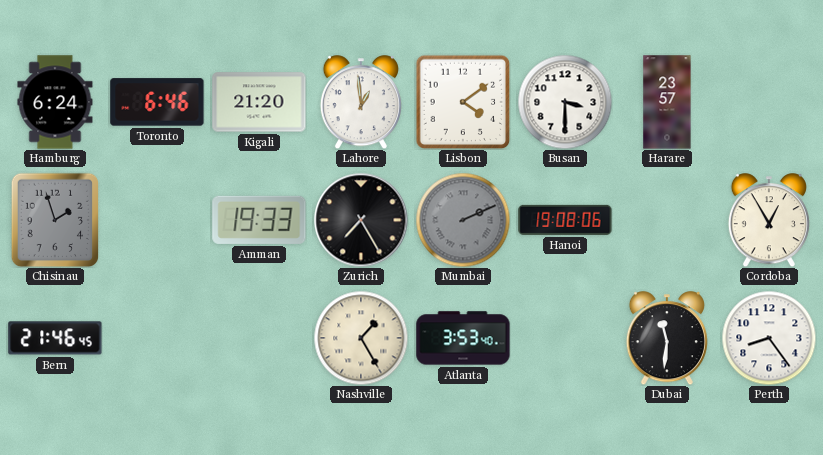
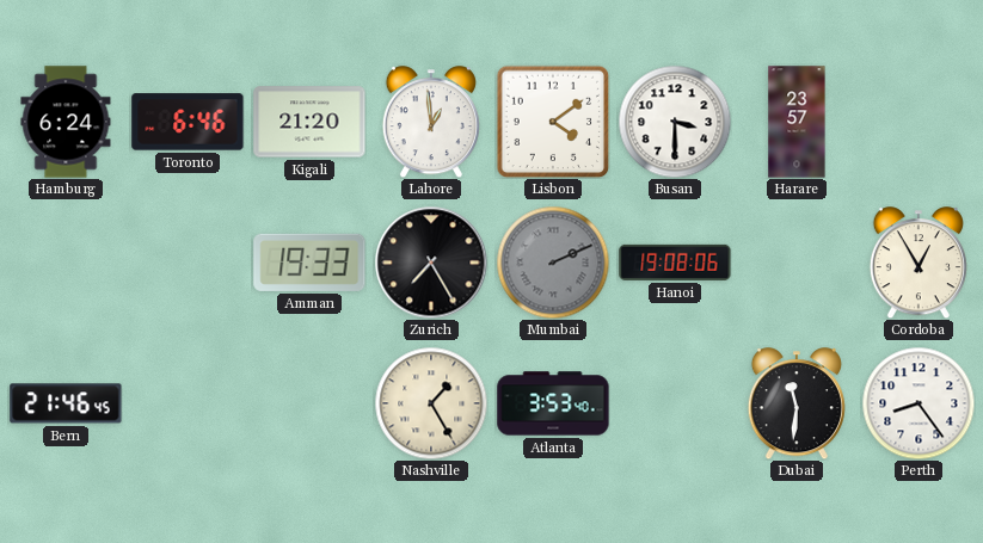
Chisinau: 1:57 -> none (55, 220)
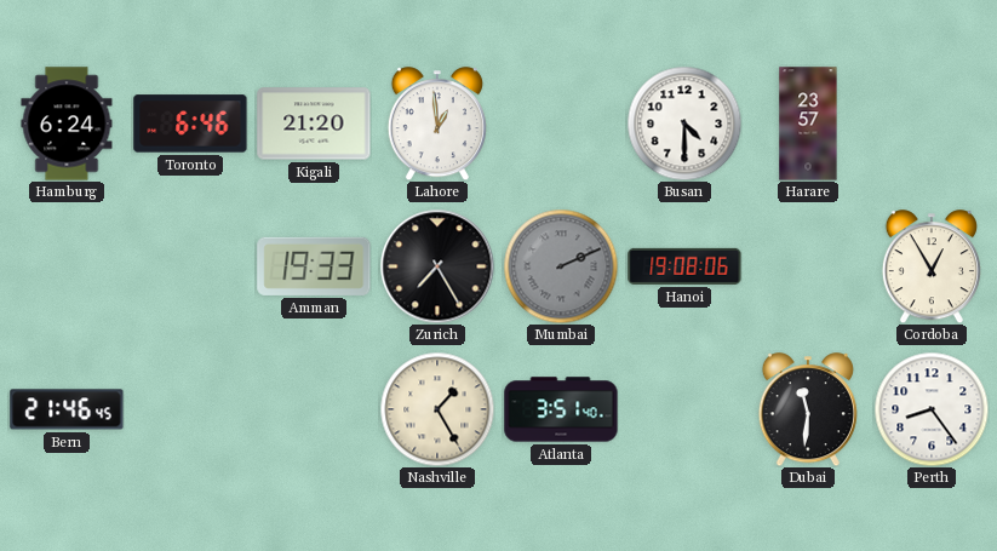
Lisbon: 4:09 -> none (553, 122)
Busan: 3:30 -> 4:30 (684, 124)
Atlanta: 3:53 -> 3:51 (561, 409)
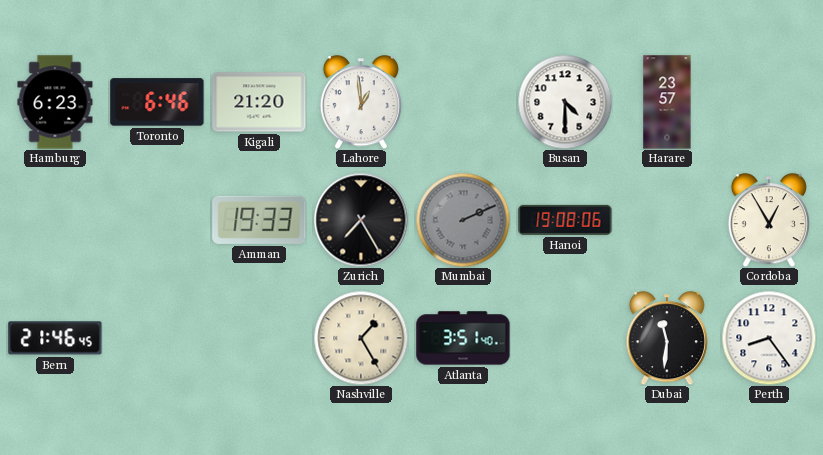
Hamburg: 6:24 -> 6:23 (55, 102)
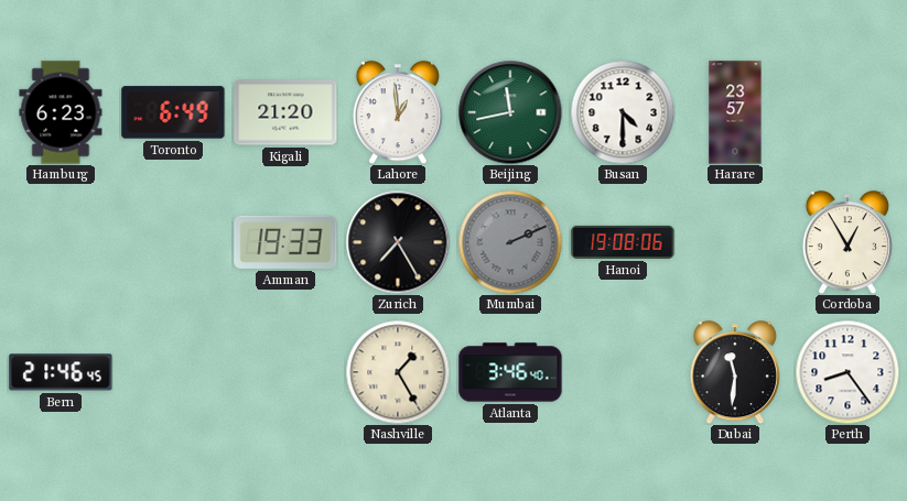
Toronto: 6:46 -> 6:49 (173, 112)
Beijing: none -> 11:43 (510, 112)
Atlanta: 3:51 -> 3:46 (510, 372)
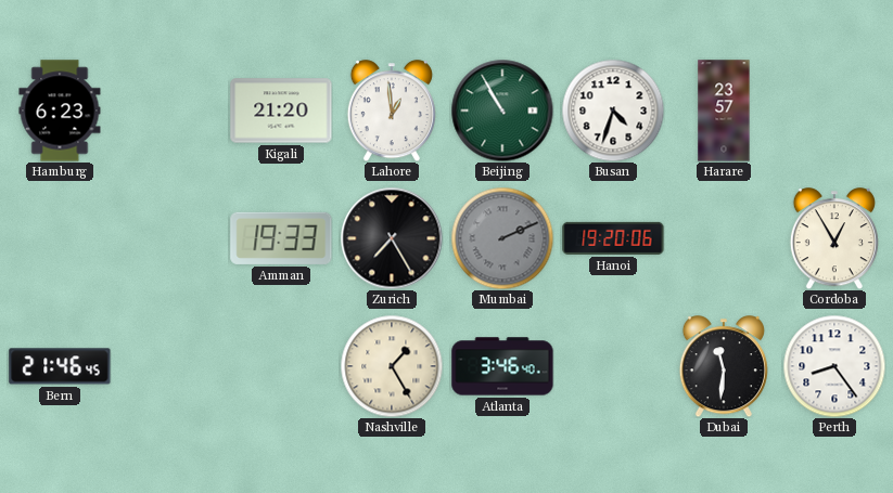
Toronto: 6:49 -> none (173, 112)
Beijing: 11:43 -> 10:55 (502, 111)
Busan: 4:30 -> 4:33 (613, 111)
Hanoi: 19:08 -> 19:20 (613, 238)
